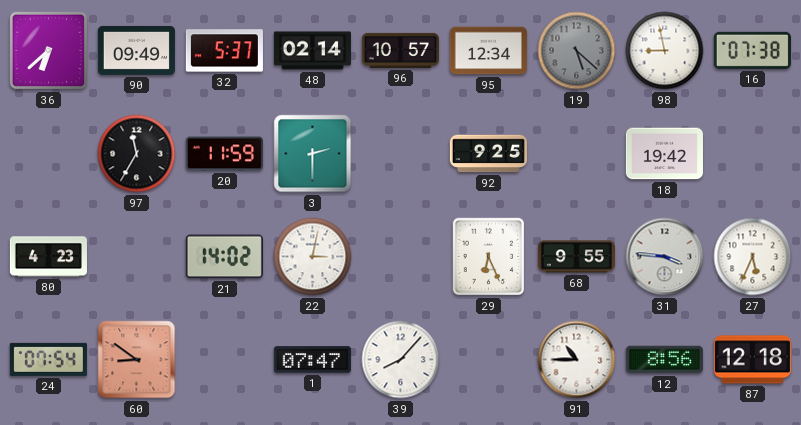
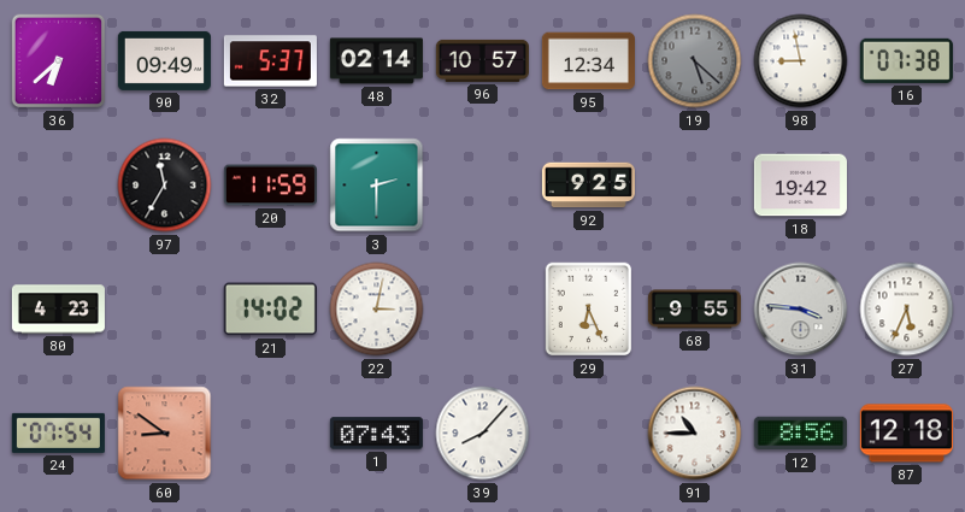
1: 07:47 -> 07:43 (376, 434)
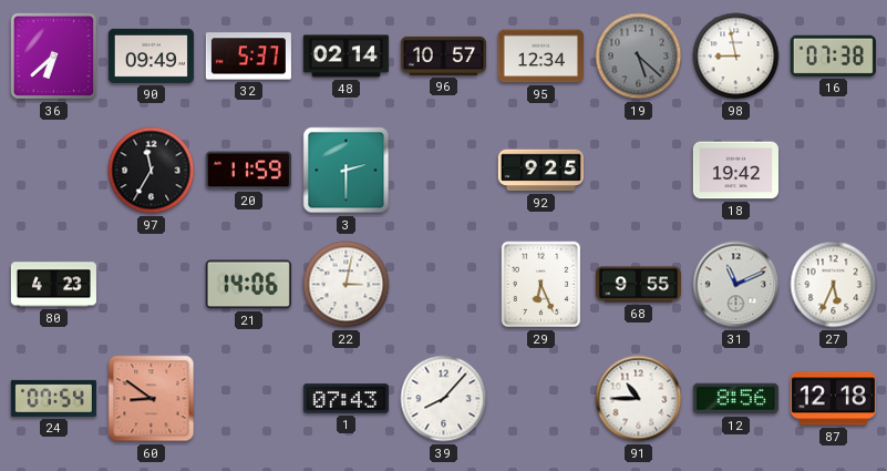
21: 14:02 -> 14:06 (248, 285)
31: 3:46 -> 11:11 (736, 285)
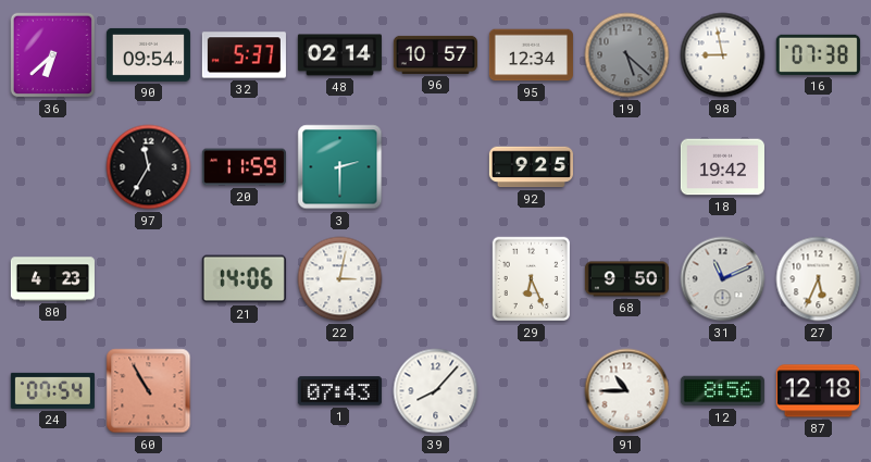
90: 09:49 -> 09:54 (148, 54)
68: 9:55 -> 9:50 (626, 279)
60: 8:51 -> 10:55 (149, 391)
